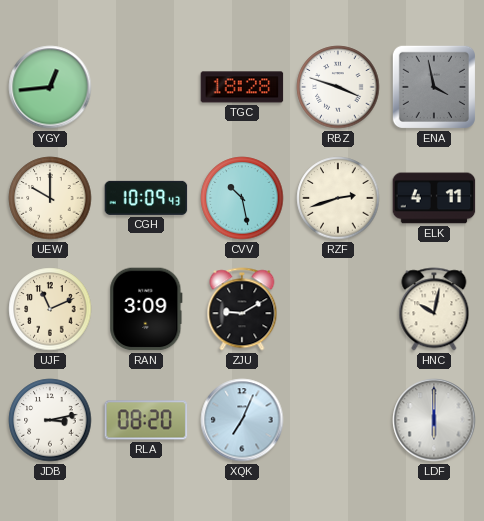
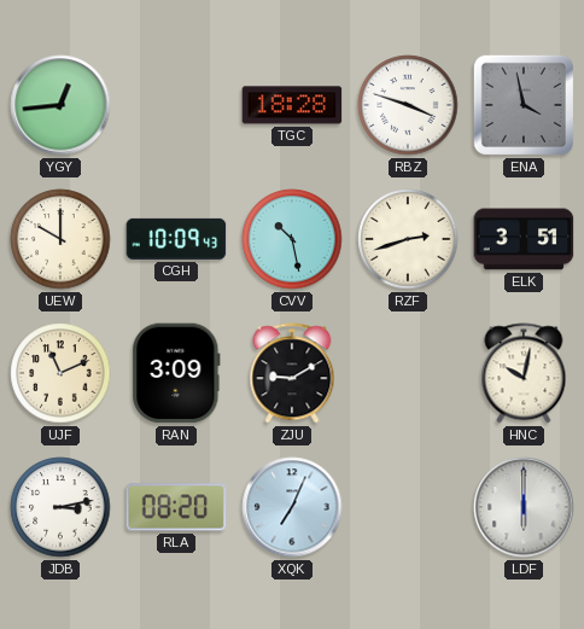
ELK: 4:11 -> 3:51 (524, 239)
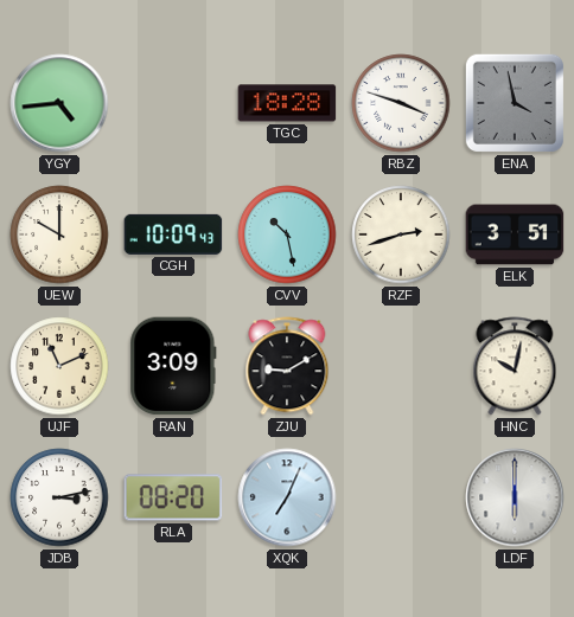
YGY: 12:44 -> 4:44 (59, 103)
